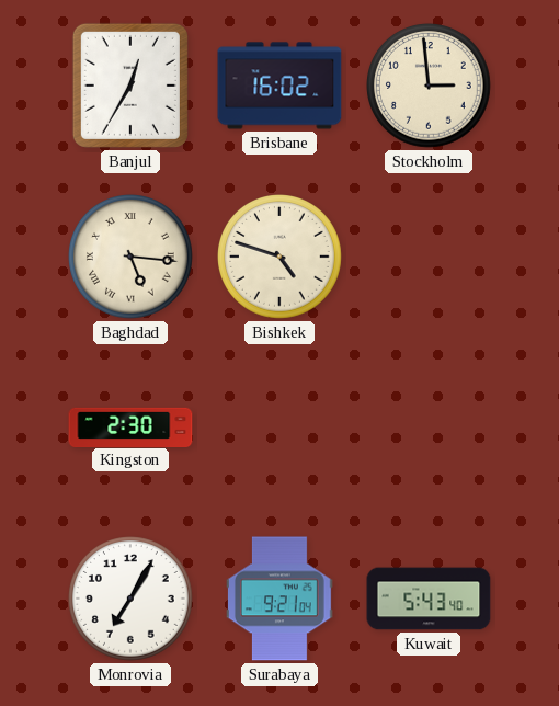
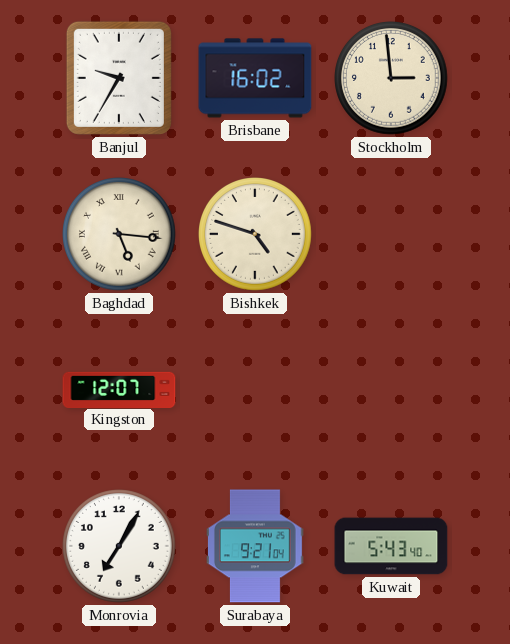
Banjul: 12:35 -> 9:35 (119, 78)
Kingston: 2:30 -> 12:07 (119, 389)
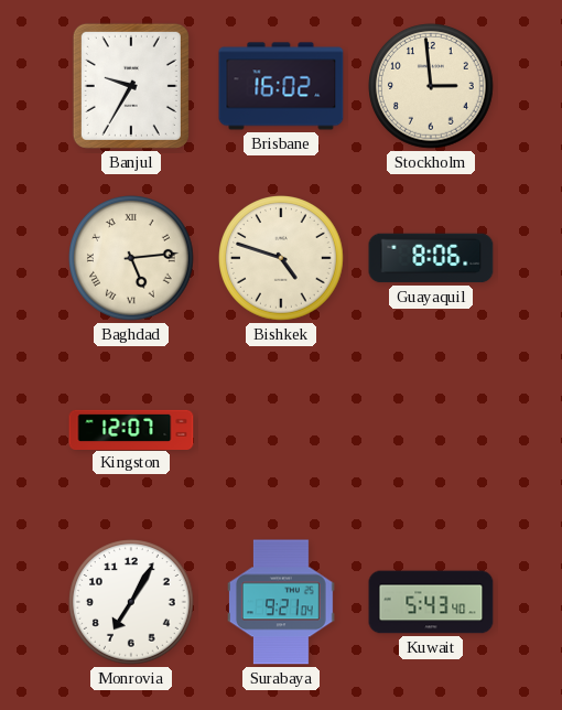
Baghdad: 5:16 -> 5:14 (132, 259)
Guayaquil: none -> 8:06 (431, 258)
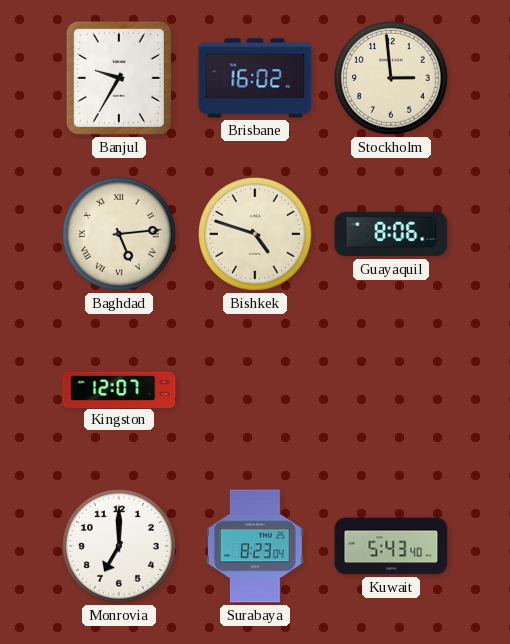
Monrovia: 7:05 -> 7:00 (120, 547)
Surabaya: 9:21 -> 8:23 (255, 546)
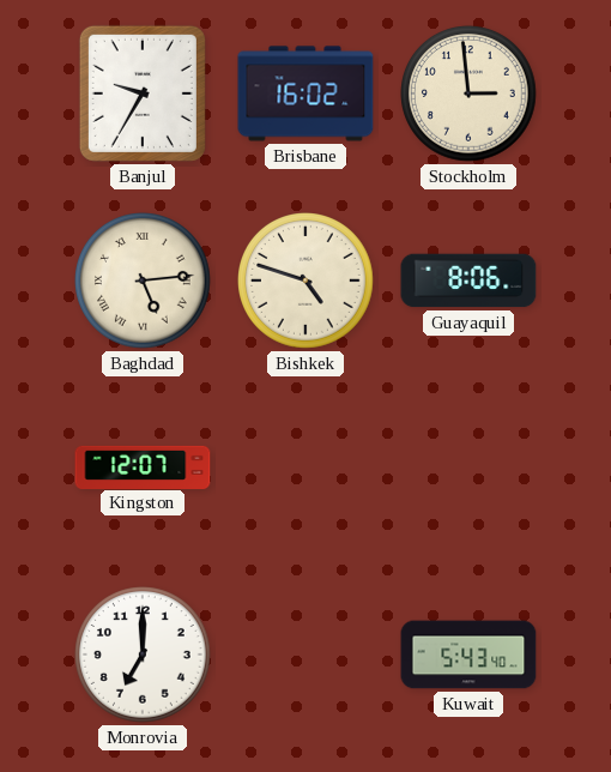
Surabaya: 8:23 -> none (255, 546)
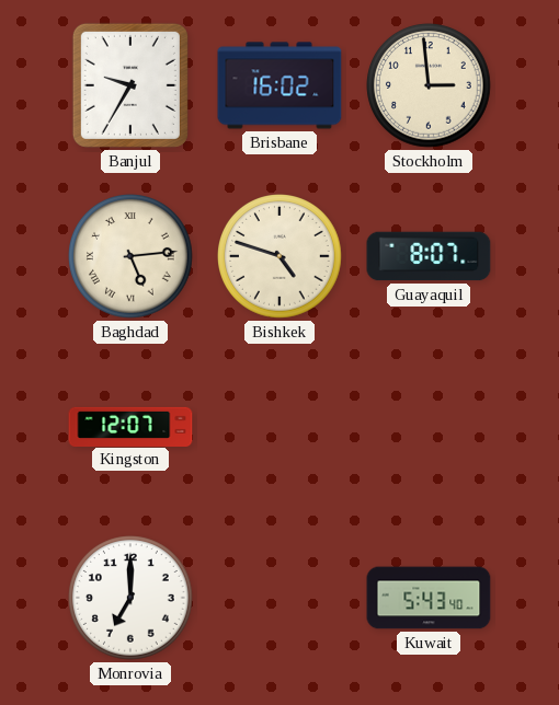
Guayaquil: 8:06 -> 8:07 (429, 256)
